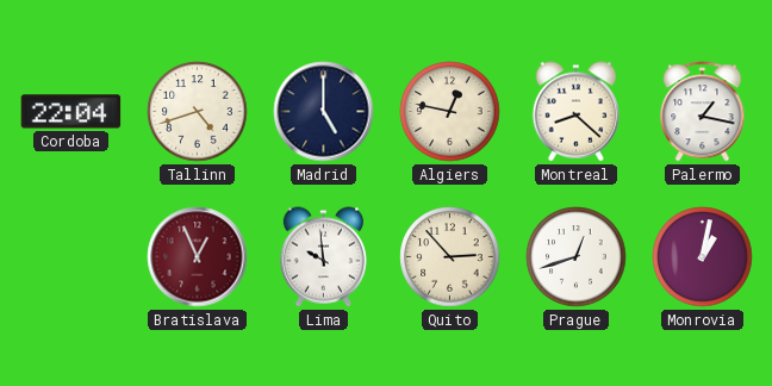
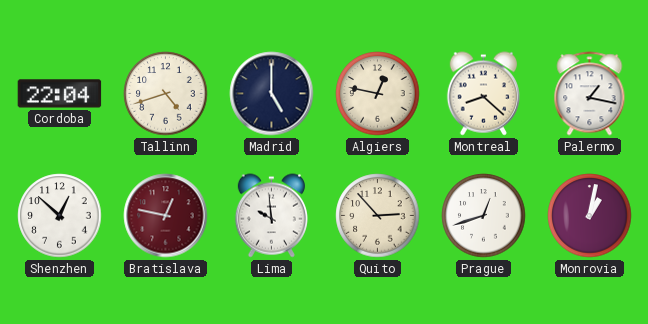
Shenzhen: none -> 12:52 (60, 216)
Bratislava: 12:56 -> 12:47 (166, 216)
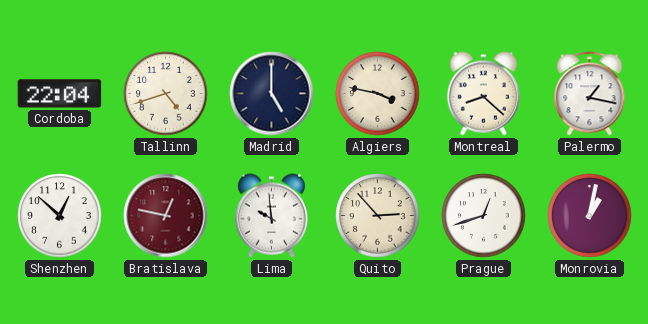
Algiers: 12:47 -> 3:47 (378, 94)
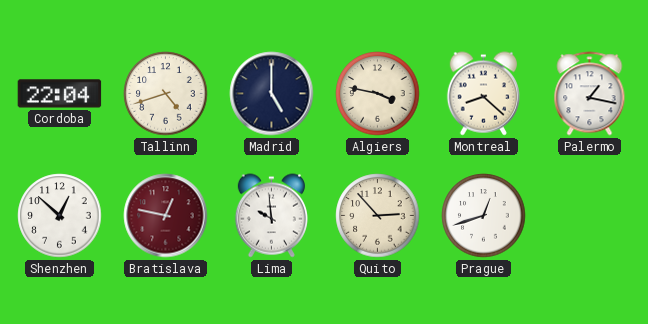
Monrovia: 1:02 -> none (590, 216)
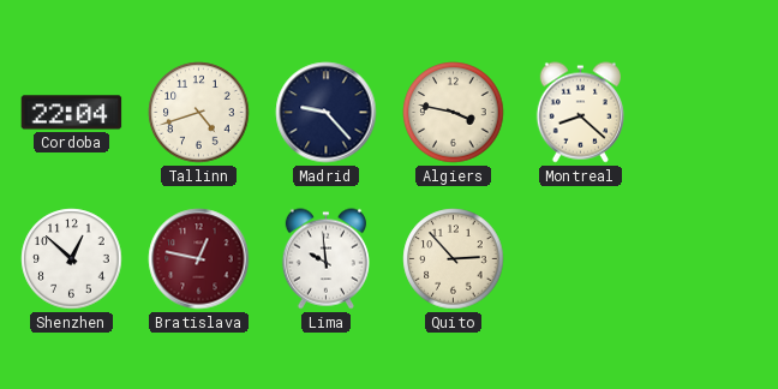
Madrid: 5:00 -> 9:23 (327, 113)
Palermo: 1:17 -> none (590, 94)
Prague: 12:42 -> none (484, 216)
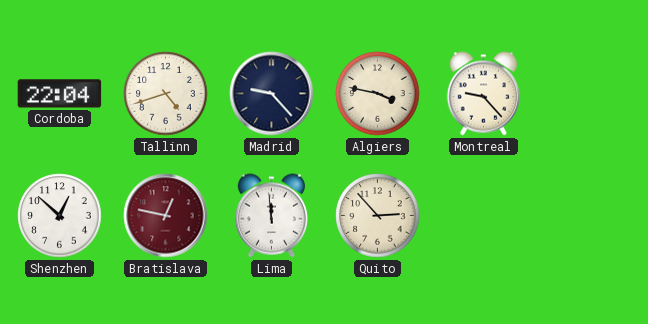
Montreal: 8:22 -> 9:23 (483, 94)
Lima: 9:59 -> 11:59 (271, 216)
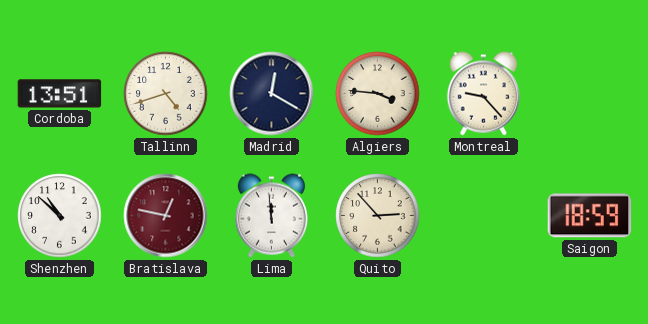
Cordoba: 22:04 -> 13:51 (60, 94)
Madrid: 9:23 -> 12:20 (272, 94)
Algiers: 3:47 -> 3:46 (378, 94)
Shenzhen: 12:52 -> 10:52 (60, 216)
Saigon: none -> 18:59 (590, 216)
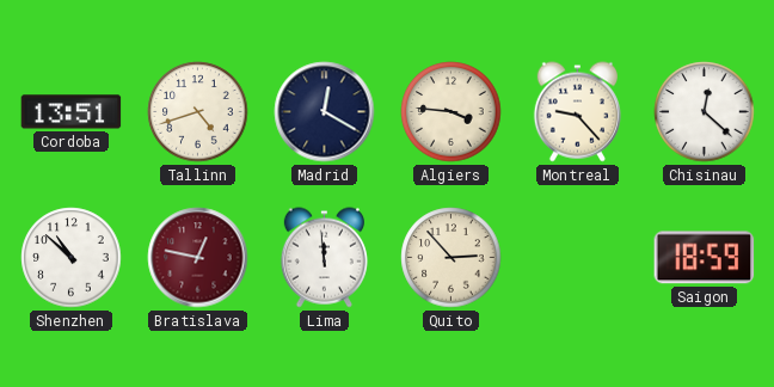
Chisinau: none -> 12:22 (705, 112)
